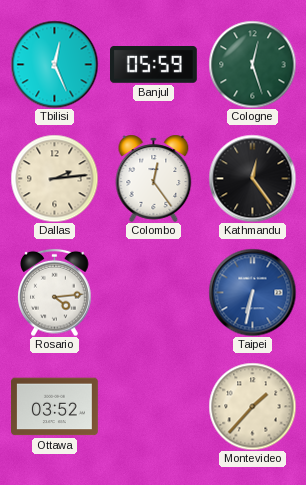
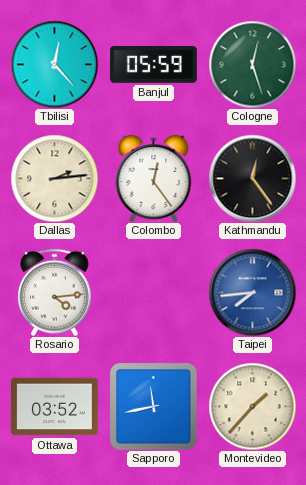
Tbilisi: 12:26 -> 12:23 (54, 64)
Taipei: 6:32 -> 7:44 (252, 292)
Sapporo: none -> 11:43 (153, 406)
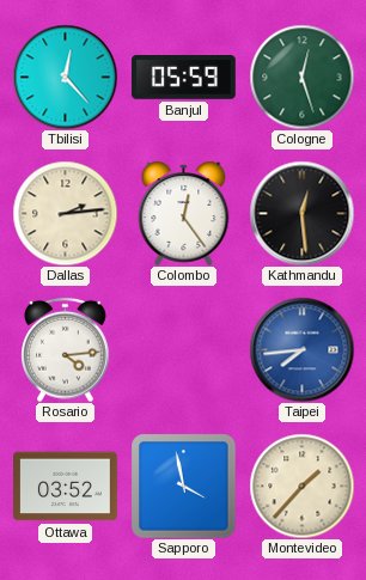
Kathmandu: 12:24 -> 12:29 (301, 213)
Sapporo: 11:43 -> 3:58 (183, 486)
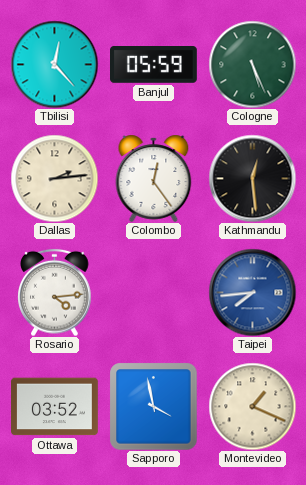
Cologne: 12:27 -> 5:26 (252, 64)
Montevideo: 1:37 -> 1:19 (252, 406)
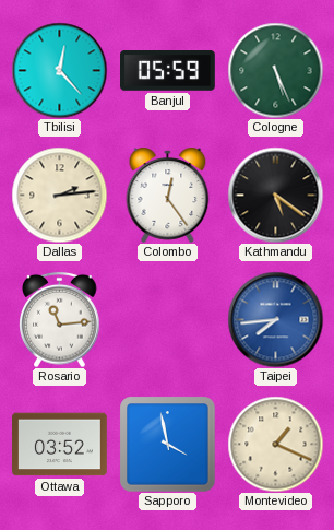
Kathmandu: 12:29 -> 5:21 (275, 195)
Rosario: 4:14 -> 11:14 (60, 319)
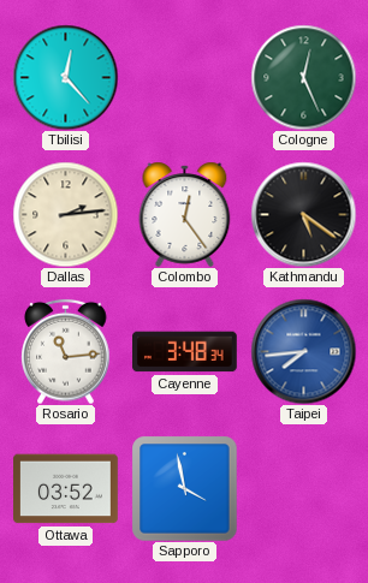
Banjul: 05:59 -> none (168, 71)
Cologne: 5:26 -> 12:26 (303, 77)
Cayenne: none -> 3:48 (185, 352)
Montevideo: 1:19 -> none (275, 444)
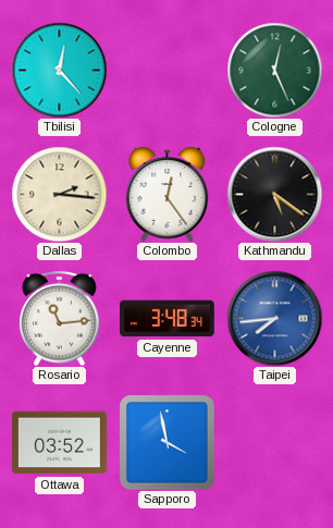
Dallas: 2:14 -> 2:16 (59, 194)
